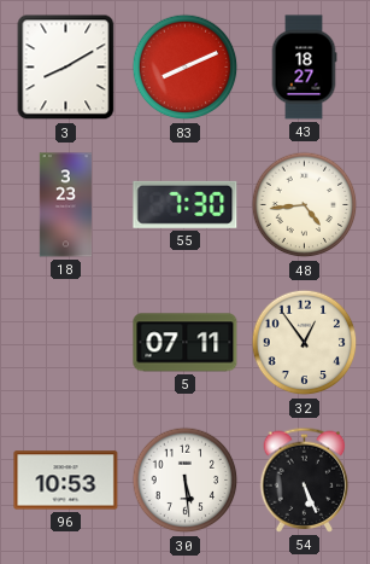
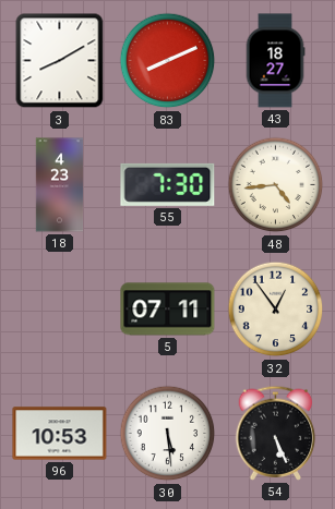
18: 3:23 -> 4:23 (60, 185)
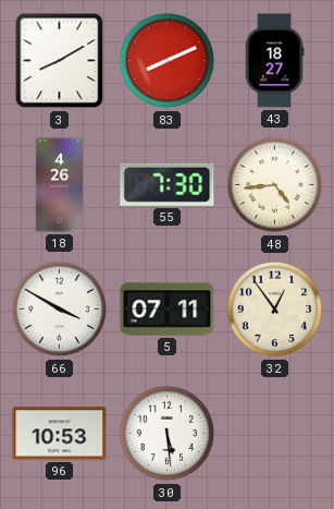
18: 4:23 -> 4:26 (60, 185)
66: none -> 3:50 (60, 310)
54: 5:26 -> none (276, 433)
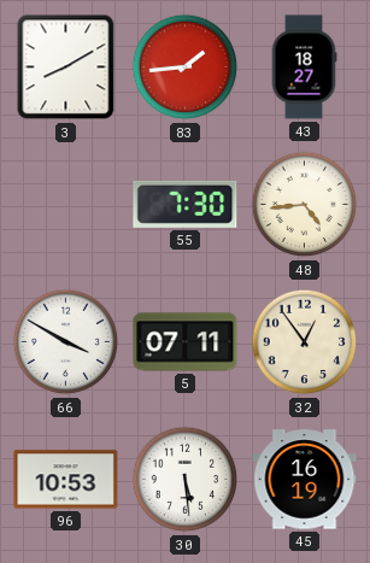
83: 8:11 -> 1:44 (186, 68)
18: 4:26 -> none (60, 185)
45: none -> 16:19 (305, 480)
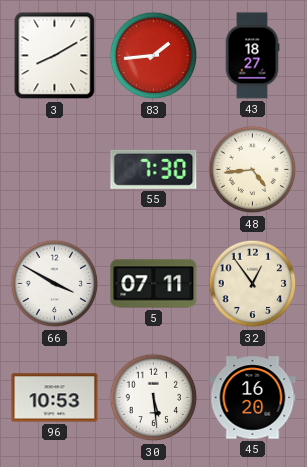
45: 16:19 -> 16:20 (253, 398)
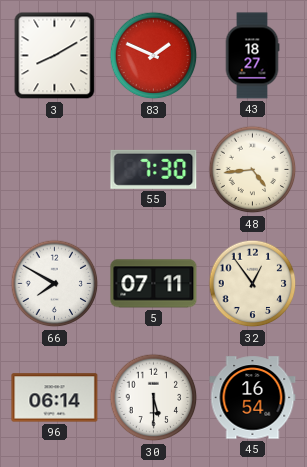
83: 1:44 -> 1:49 (154, 56)
66: 3:50 -> 7:50 (55, 284)
96: 10:53 -> 06:14 (55, 398)
30: 5:29 -> 5:30 (154, 398)
45: 16:20 -> 16:54 (253, 398)
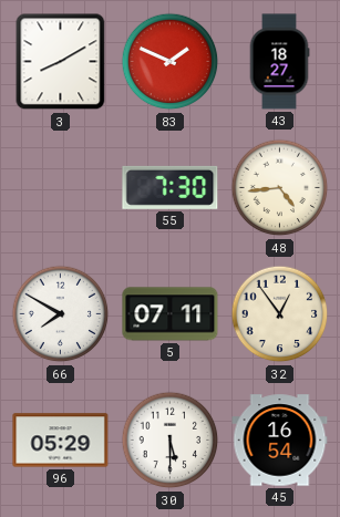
96: 06:14 -> 05:29 (61, 441)
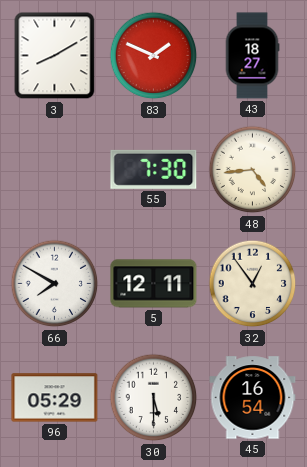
5: 07:11 -> 12:11 (154, 284)
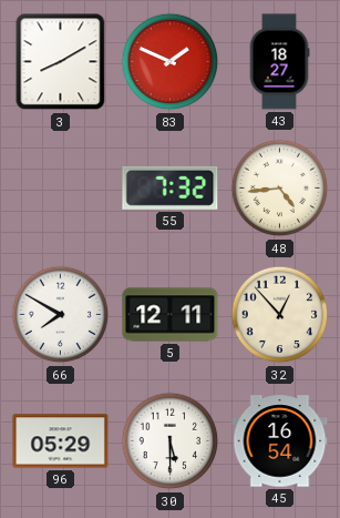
55: 7:30 -> 7:32 (171, 187)
32: 12:54 -> 12:53 (280, 315)
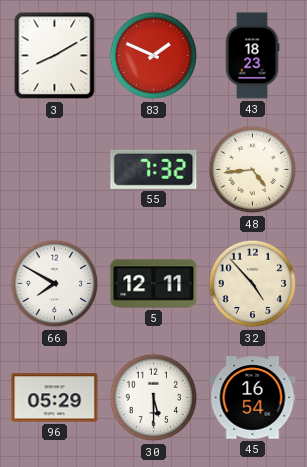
43: 18:27 -> 18:23 (252, 56)
32: 12:53 -> 4:53 (253, 284)
